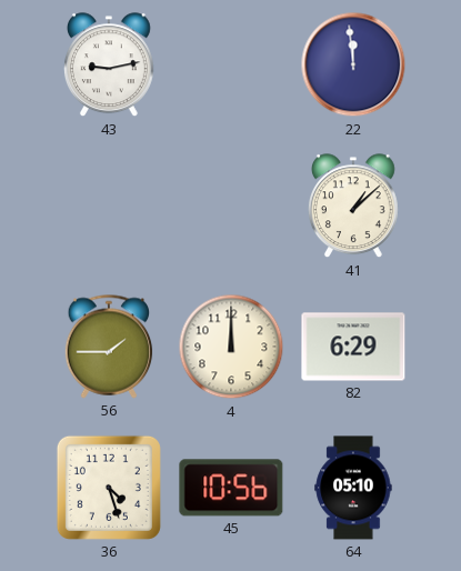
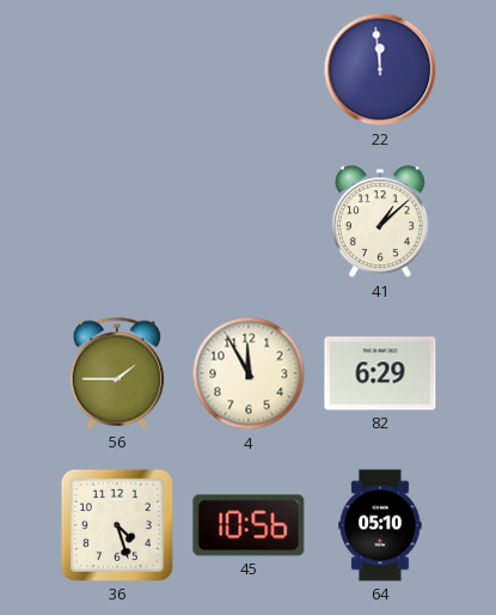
43: 9:13 -> none (109, 66)
4: 12:00 -> 11:55 (249, 373)
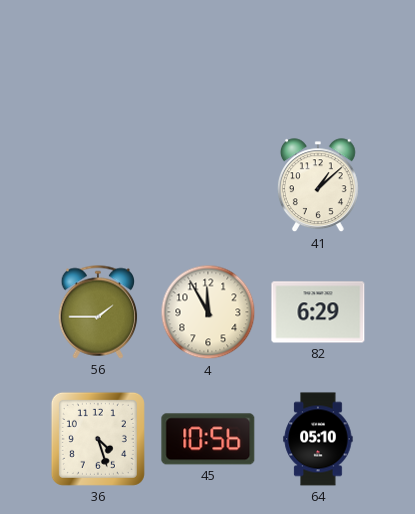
22: 11:59 -> none (380, 69)
